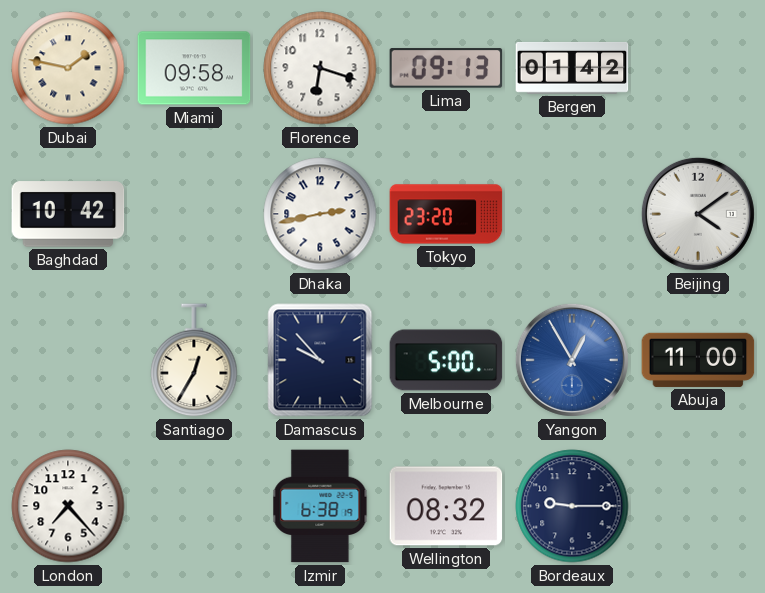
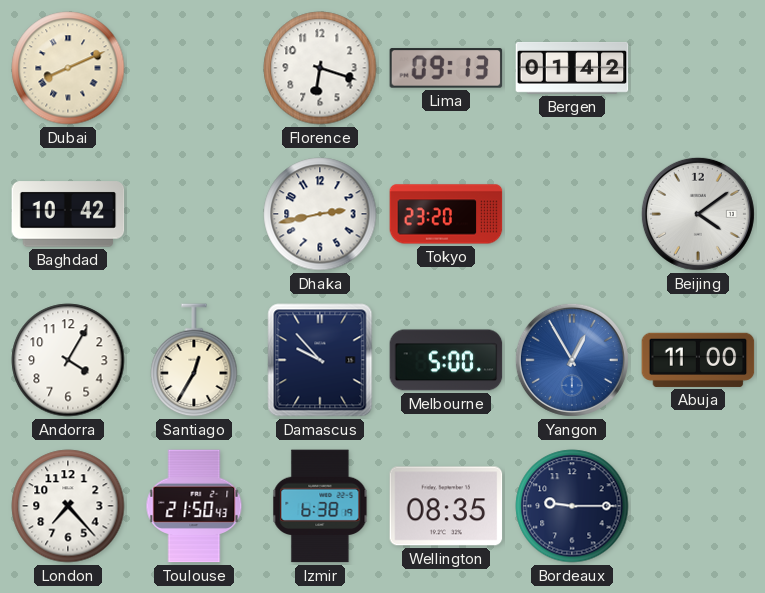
Dubai: 1:47 -> 8:11 (68, 68)
Miami: 09:58 -> none (194, 68)
Andorra: none -> 4:05 (68, 360)
Toulouse: none -> 21:50 (194, 506)
Wellington: 08:32 -> 08:35 (446, 506)
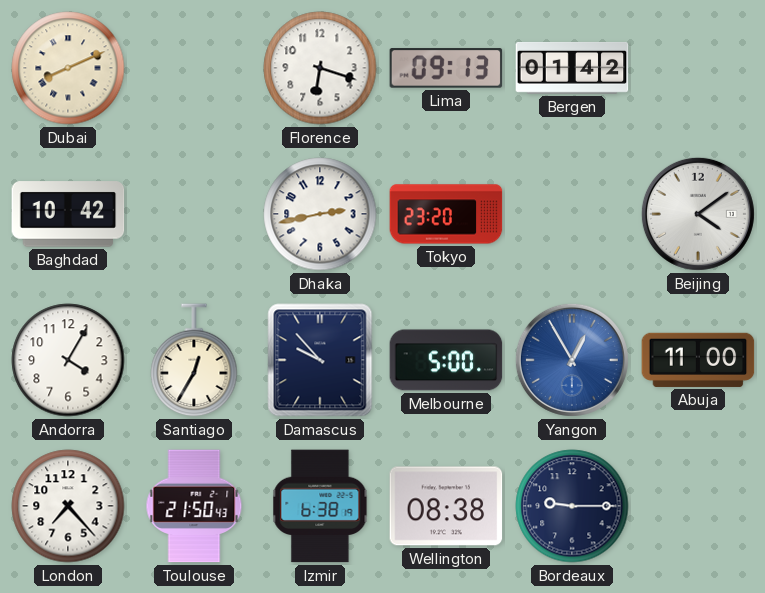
Wellington: 08:35 -> 08:38 (446, 506)
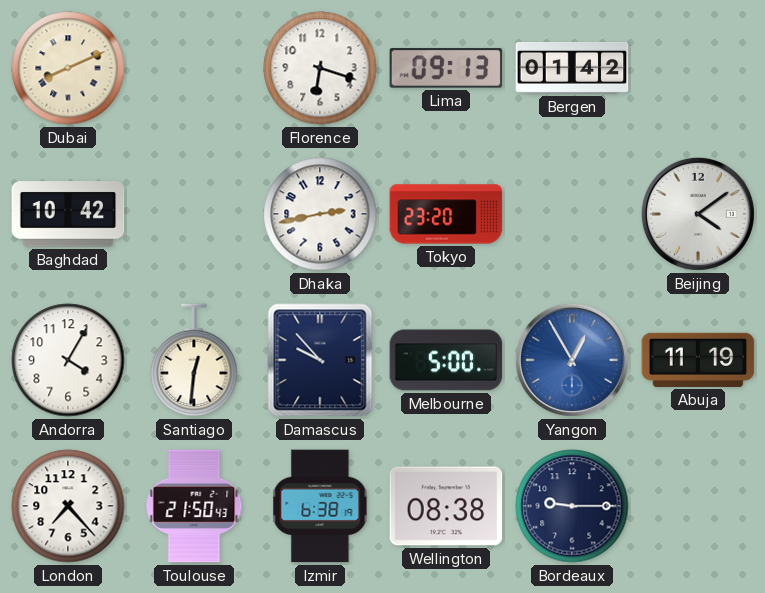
Santiago: 12:35 -> 12:31 (194, 361)
Abuja: 11:00 -> 11:19 (698, 360)
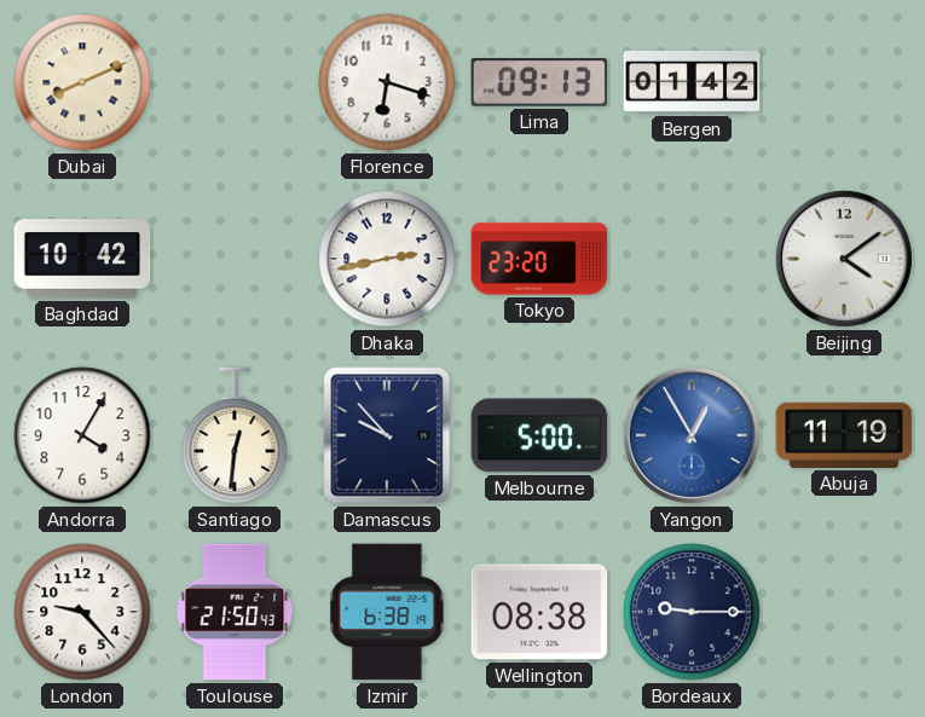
London: 7:23 -> 9:23 (82, 612)
